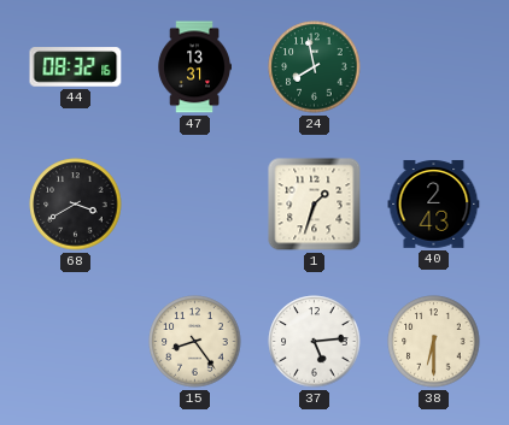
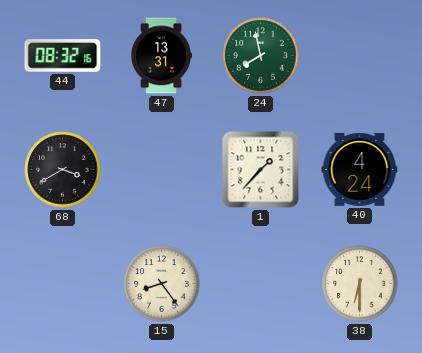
1: 1:33 -> 1:37 (261, 170)
40: 2:43 -> 4:24 (360, 169)
37: 5:14 -> none (315, 342)
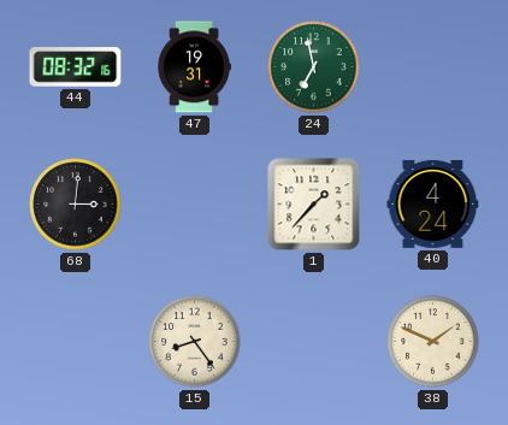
47: 13:31 -> 19:31 (194, 67)
24: 7:58 -> 6:58 (314, 67)
68: 3:40 -> 3:01 (76, 205)
38: 6:30 -> 1:49 (433, 342)
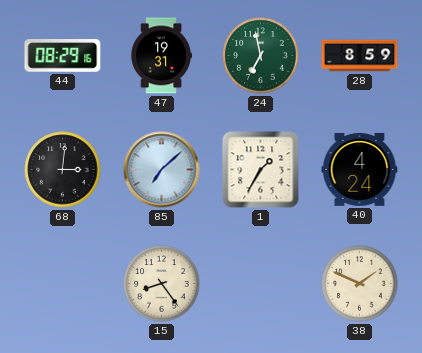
44: 08:32 -> 08:29 (63, 56)
28: none -> 8:59 (360, 56)
85: none -> 7:08 (162, 170)
1: 1:37 -> 1:35 (261, 170)
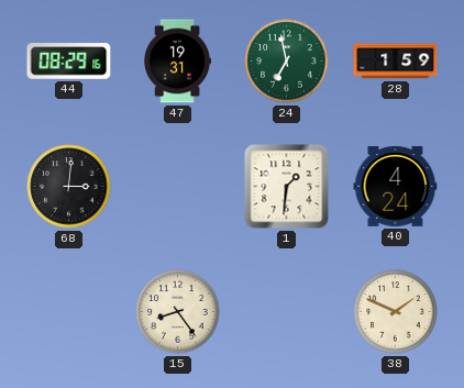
28: 8:59 -> 1:59 (396, 62)
85: 7:08 -> none (162, 170)
1: 1:35 -> 1:31 (287, 187)
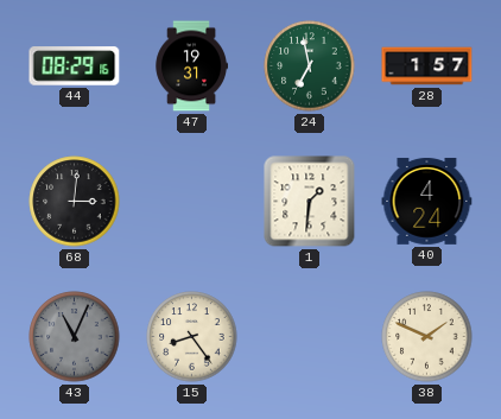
28: 1:59 -> 1:57 (427, 66)
43: none -> 11:04 (75, 337)
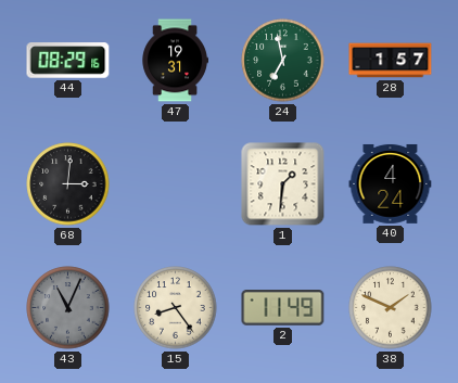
2: none -> 11:49 (283, 308)
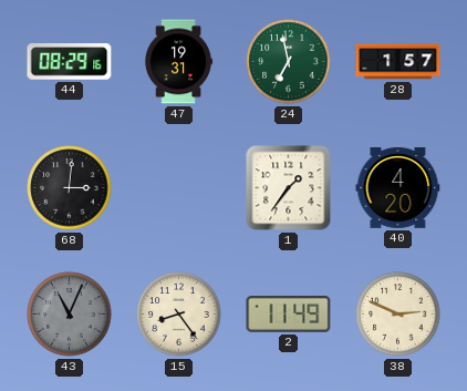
1: 1:31 -> 1:36 (289, 188)
40: 4:24 -> 4:20 (398, 187)
38: 1:49 -> 2:49 (398, 315)
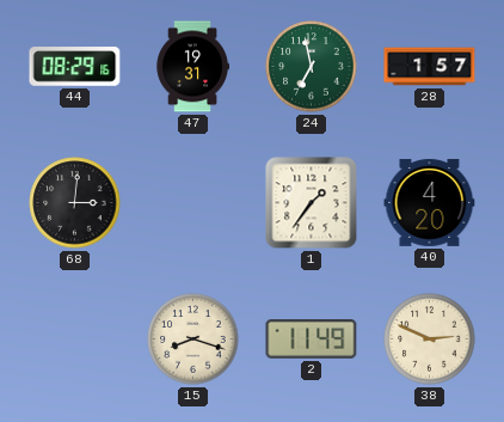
43: 11:04 -> none (70, 315)
15: 8:24 -> 8:18 (193, 340)
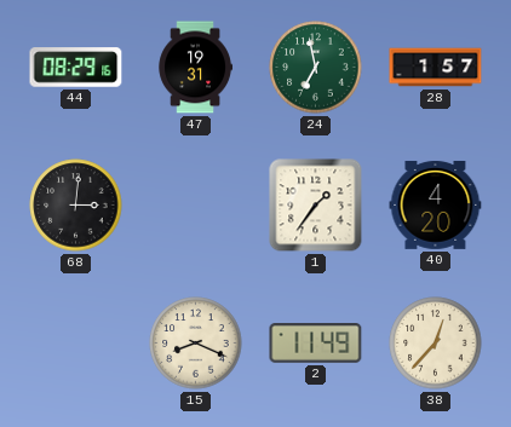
15: 8:18 -> 8:19 (196, 344)
38: 2:49 -> 12:37 (436, 344)
